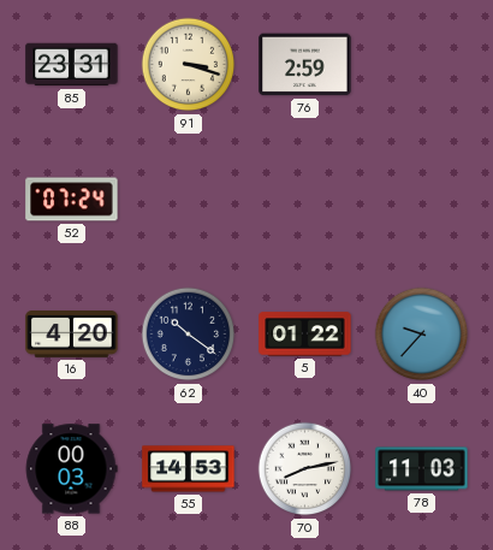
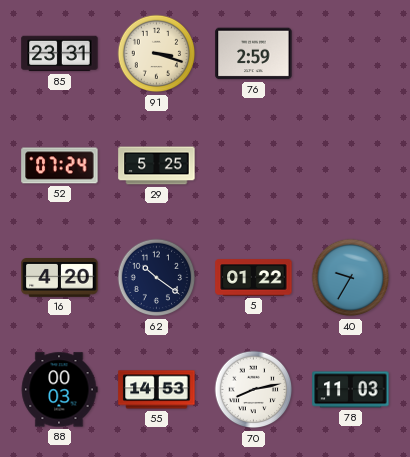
29: none -> 5:25 (157, 166)
40: 9:37 -> 9:35 (351, 278)
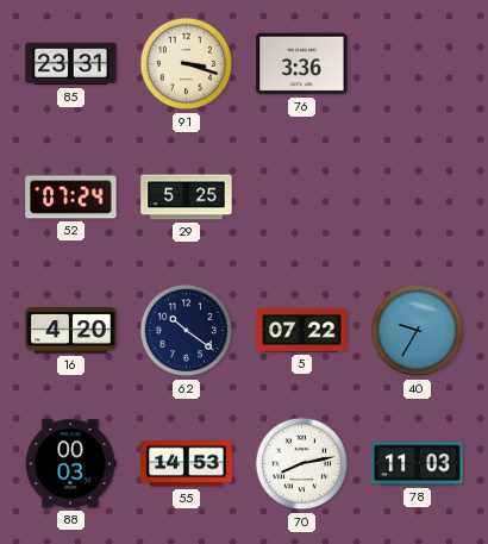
76: 2:59 -> 3:36 (302, 64)
5: 01:22 -> 07:22 (302, 331)
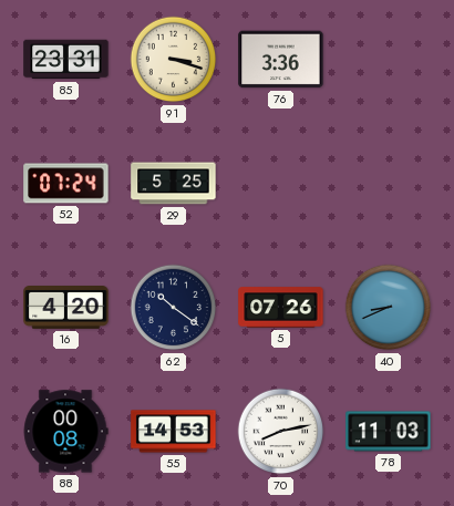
5: 07:22 -> 07:26 (281, 308)
40: 9:35 -> 8:41 (389, 308)
88: 00:03 -> 00:08 (65, 432)
